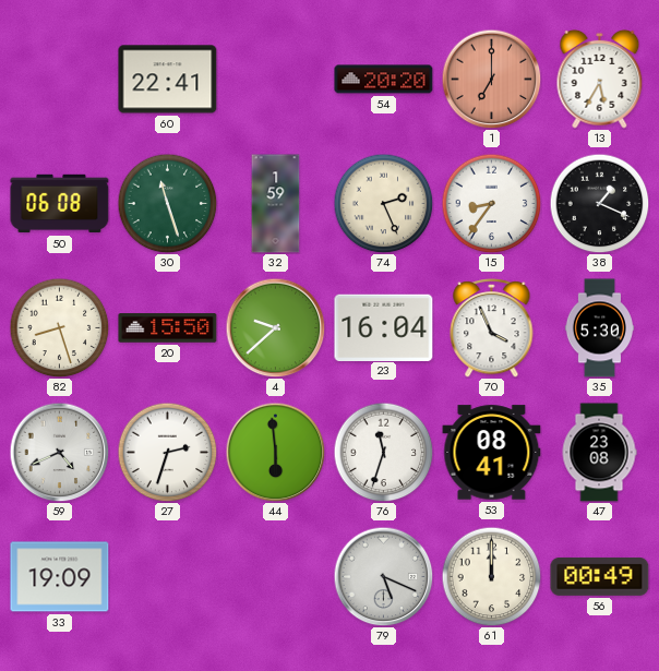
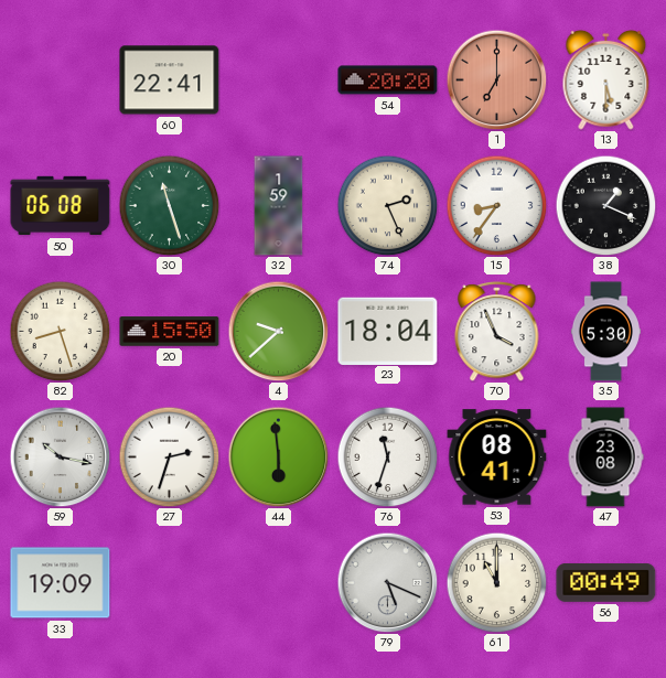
13: 5:35 -> 5:30 (606, 79)
23: 16:04 -> 18:04 (388, 331)
59: 4:41 -> 10:17 (60, 456)
61: 12:00 -> 11:00 (496, 582)
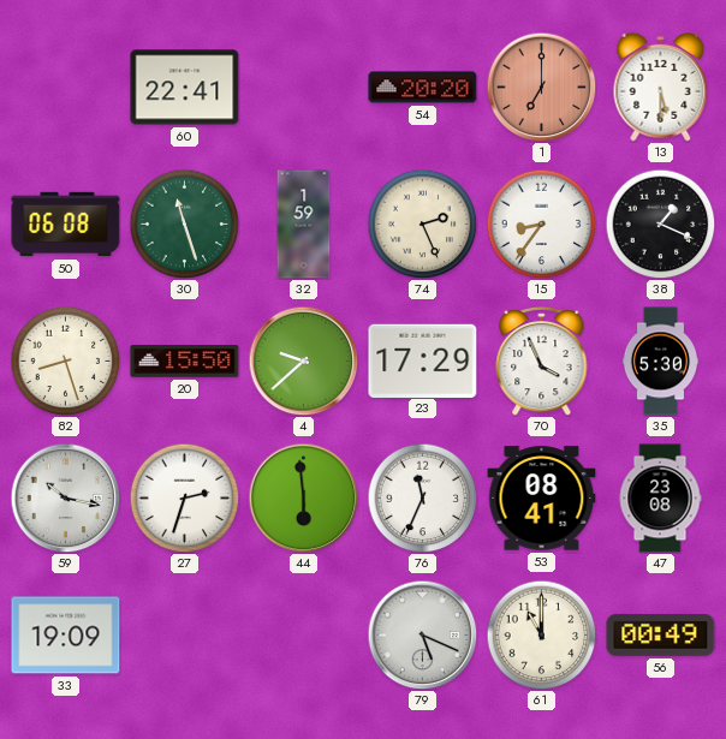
23: 18:04 -> 17:29 (423, 360)
76: 11:33 -> 11:34 (422, 497)
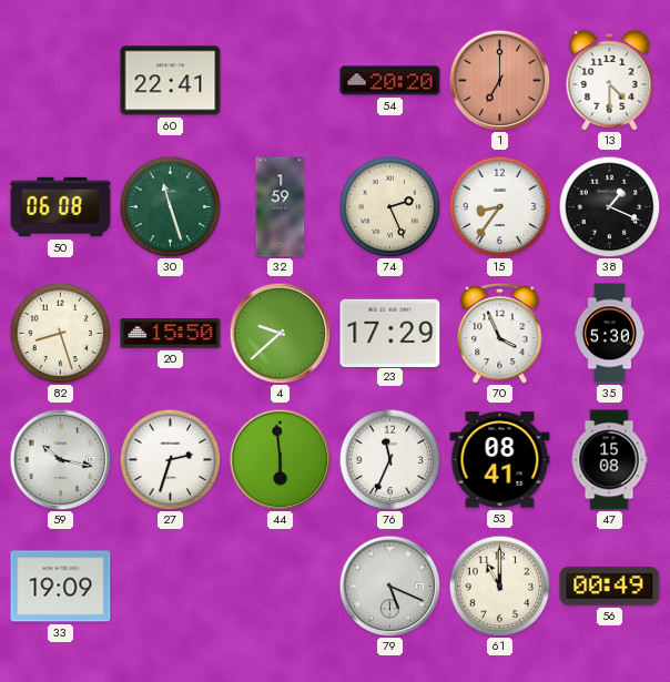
13: 5:30 -> 4:30 (610, 80)
47: 23:08 -> 15:08 (609, 460)
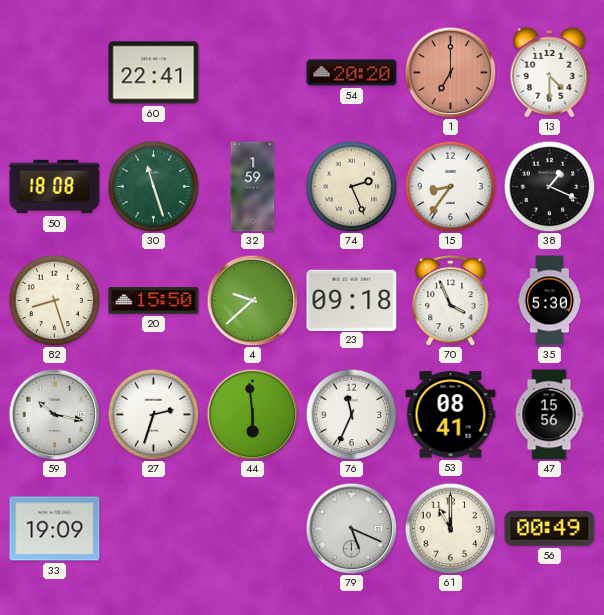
50: 06:08 -> 18:08 (55, 187)
23: 17:29 -> 09:18 (352, 300)
47: 15:08 -> 15:56 (549, 415)
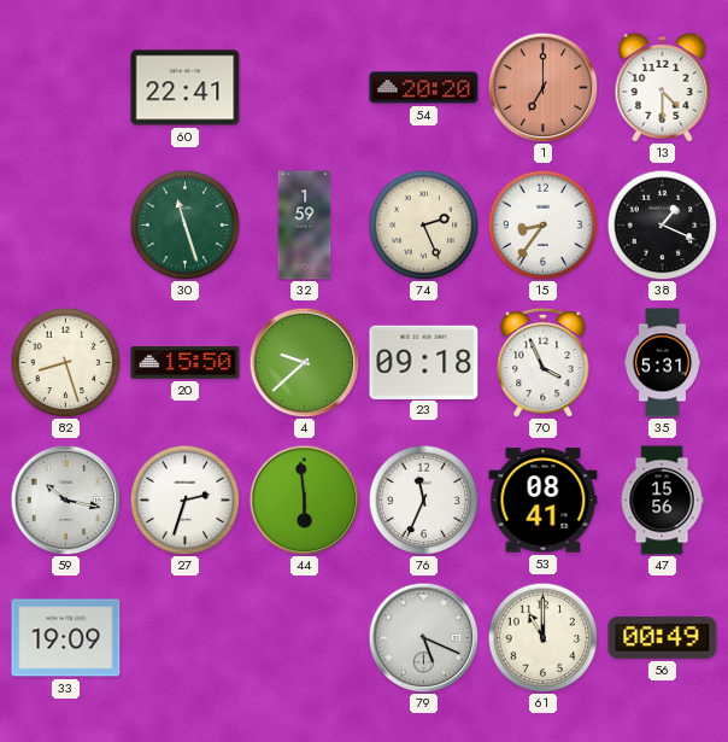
50: 18:08 -> none (55, 187)
35: 5:30 -> 5:31 (662, 363)
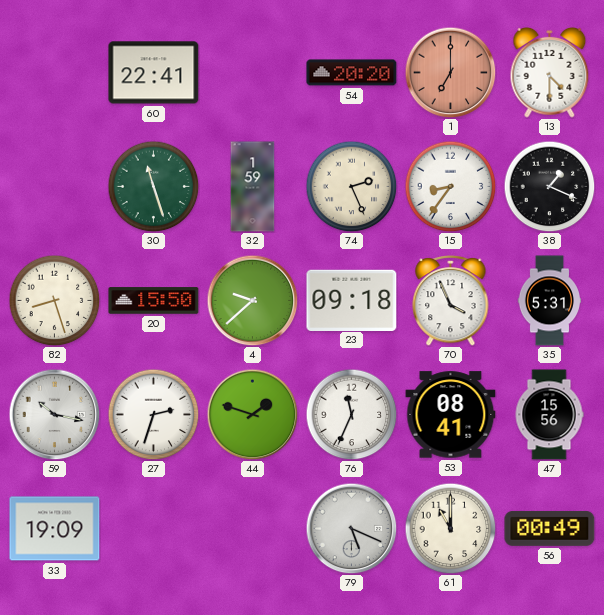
44: 5:59 -> 1:48 (252, 414)
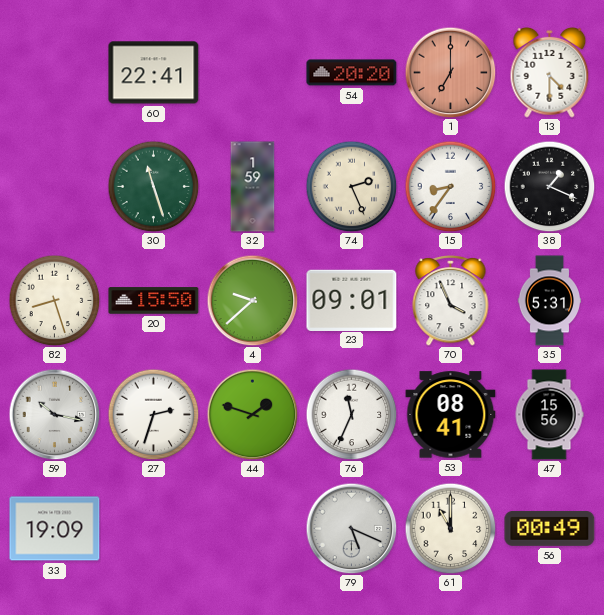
23: 09:18 -> 09:01 (352, 300)
